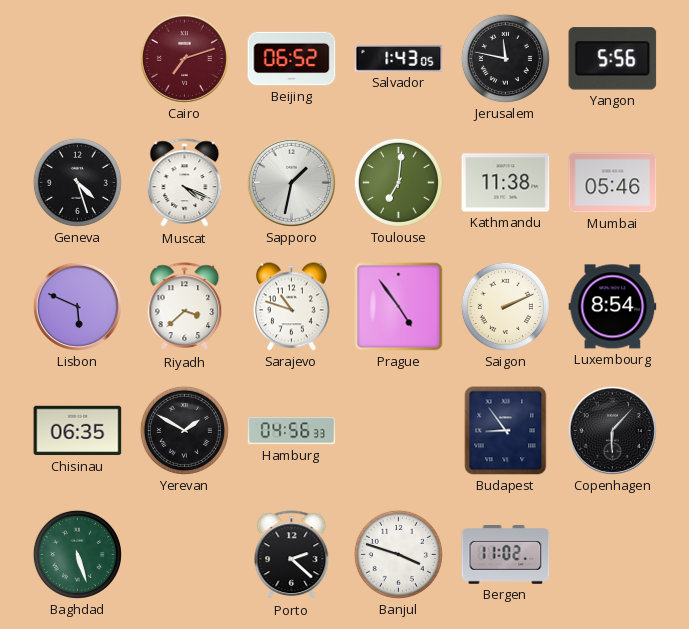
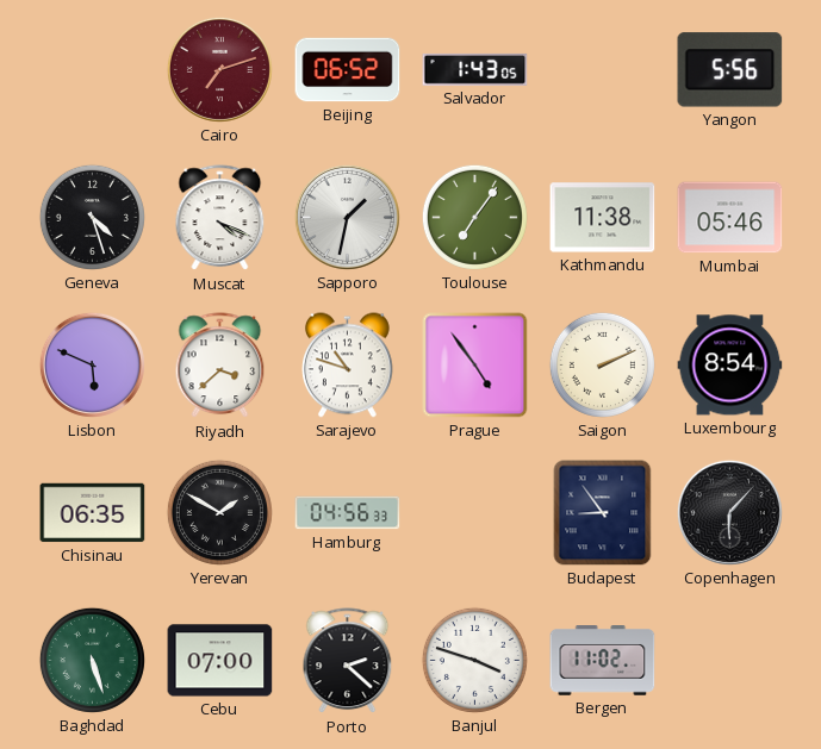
Jerusalem: 11:47 -> none (505, 58)
Toulouse: 7:01 -> 7:06 (474, 217)
Cebu: none -> 07:00 (220, 661)
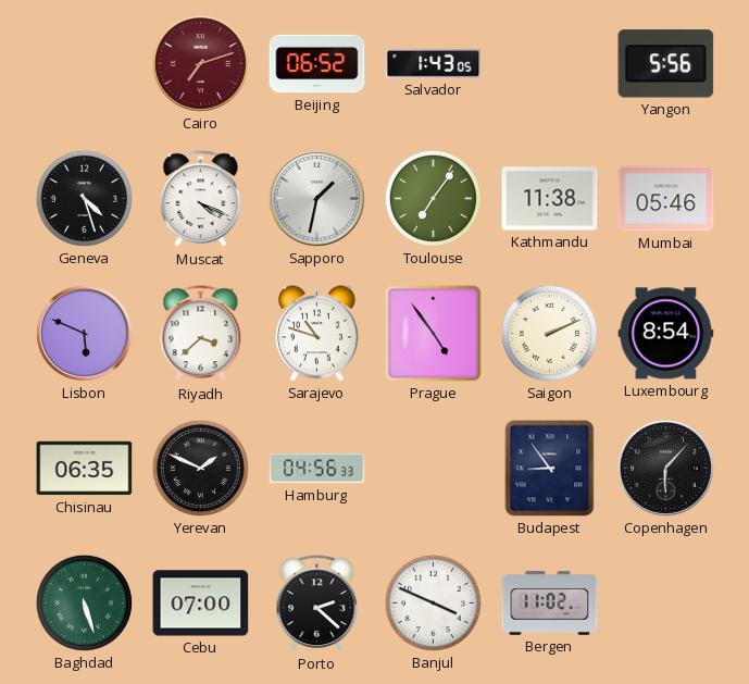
Yerevan: 1:50 -> 1:49 (200, 468)
Banjul: 3:48 -> 3:49 (433, 602)
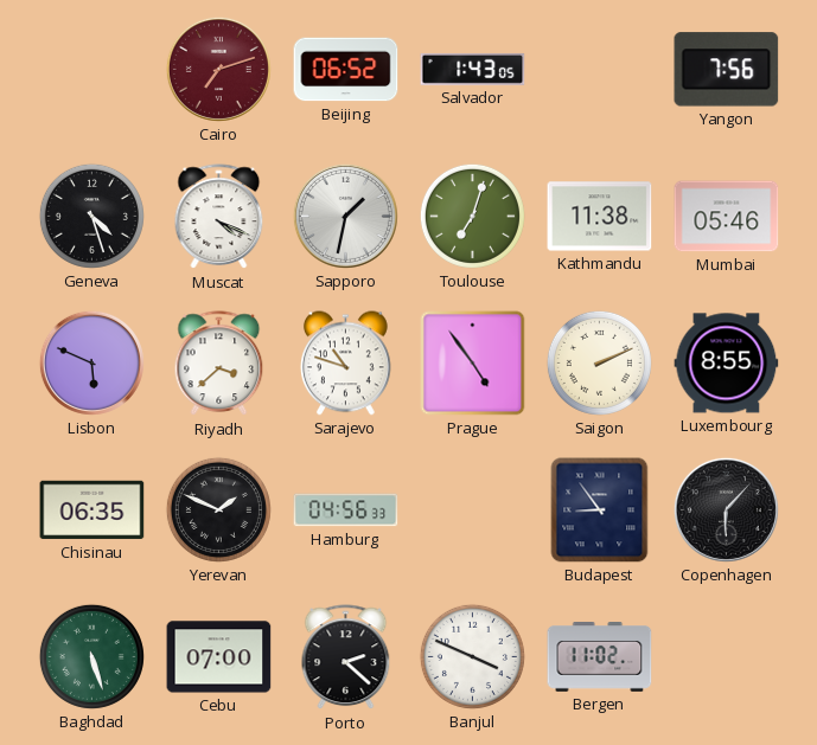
Yangon: 5:56 -> 7:56 (727, 70)
Toulouse: 7:06 -> 7:03 (472, 216)
Luxembourg: 8:54 -> 8:55 (727, 364)
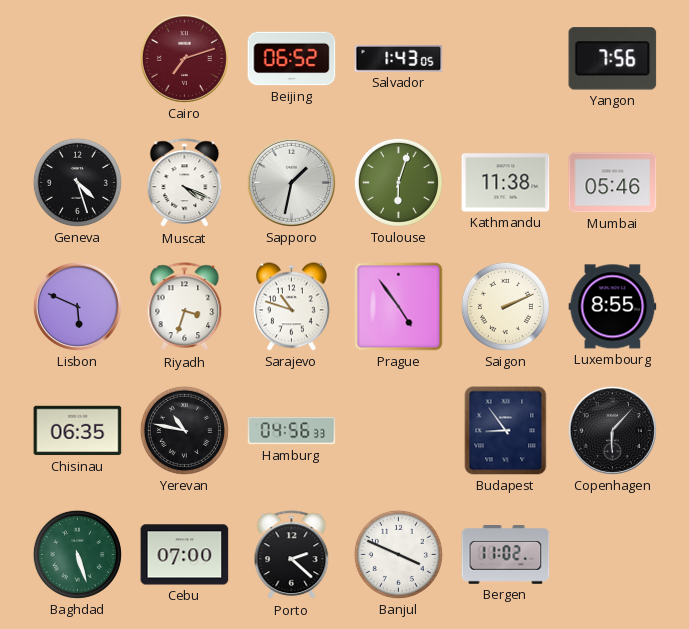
Toulouse: 7:03 -> 6:03 (398, 182)
Riyadh: 3:38 -> 3:33 (185, 307)
Yerevan: 1:49 -> 10:47 (184, 430)
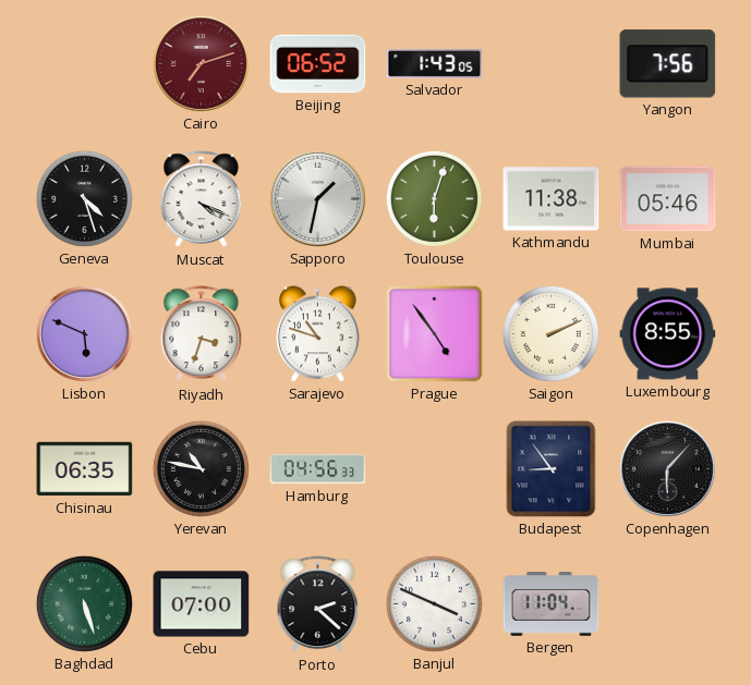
Bergen: 11:02 -> 11:04 (552, 604)
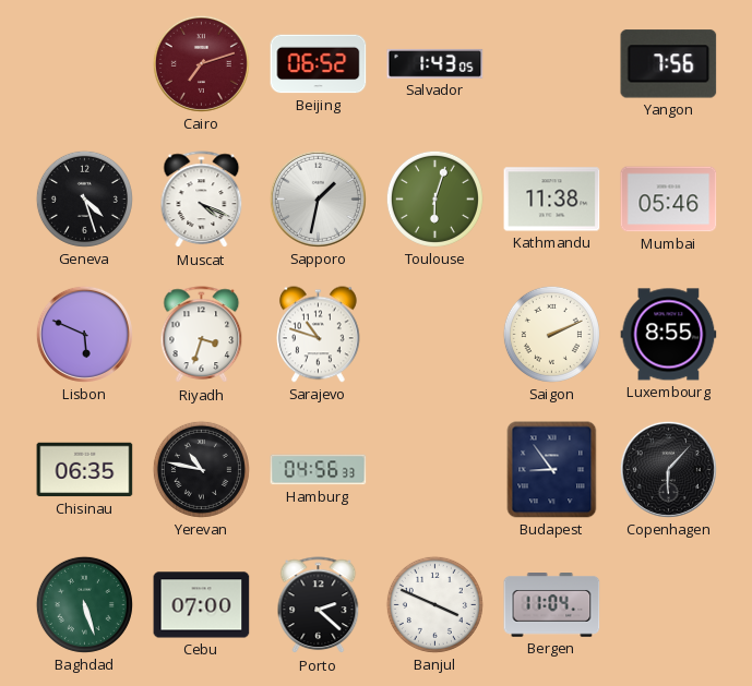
Prague: 4:54 -> none (435, 334)
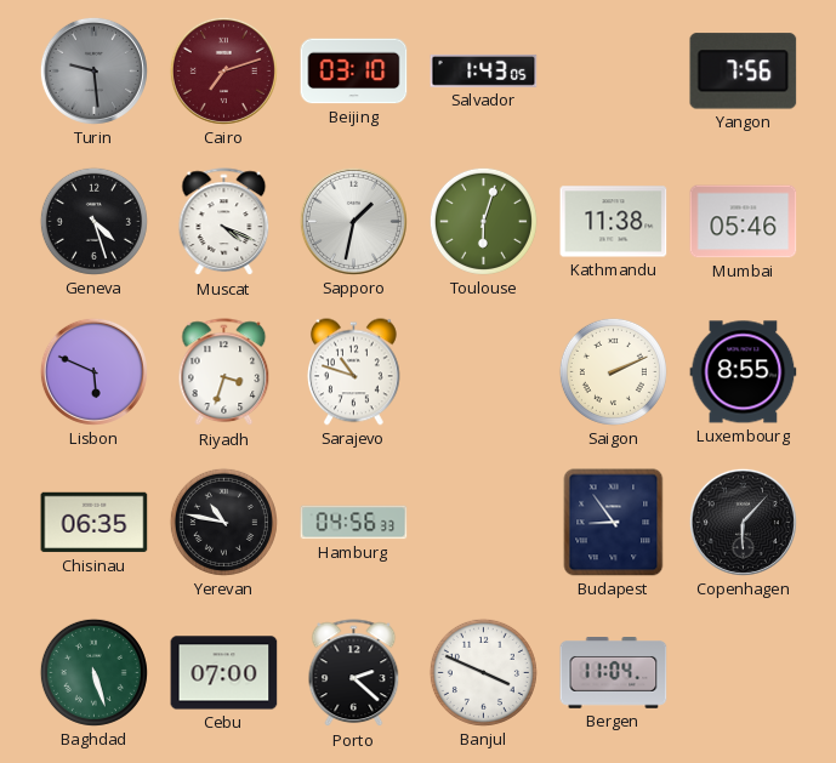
Turin: none -> 9:29 (93, 70)
Beijing: 06:52 -> 03:10 (354, 72)
